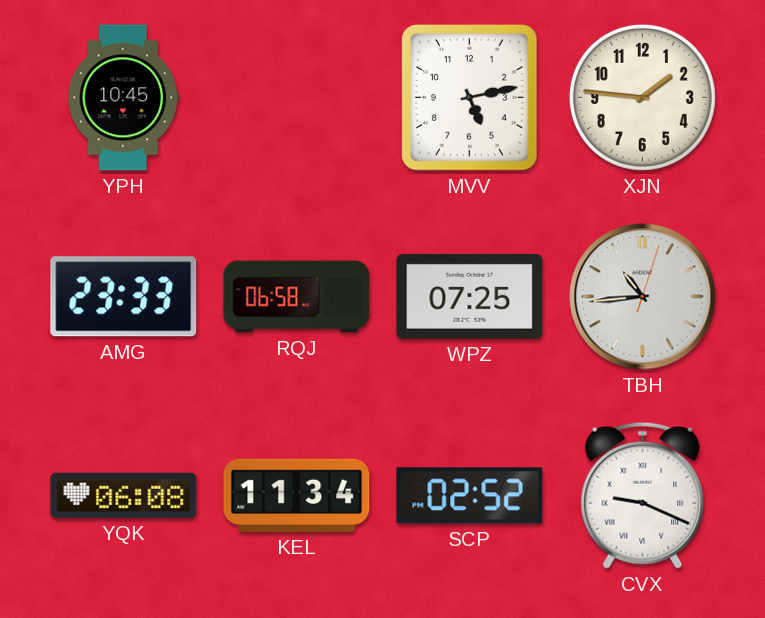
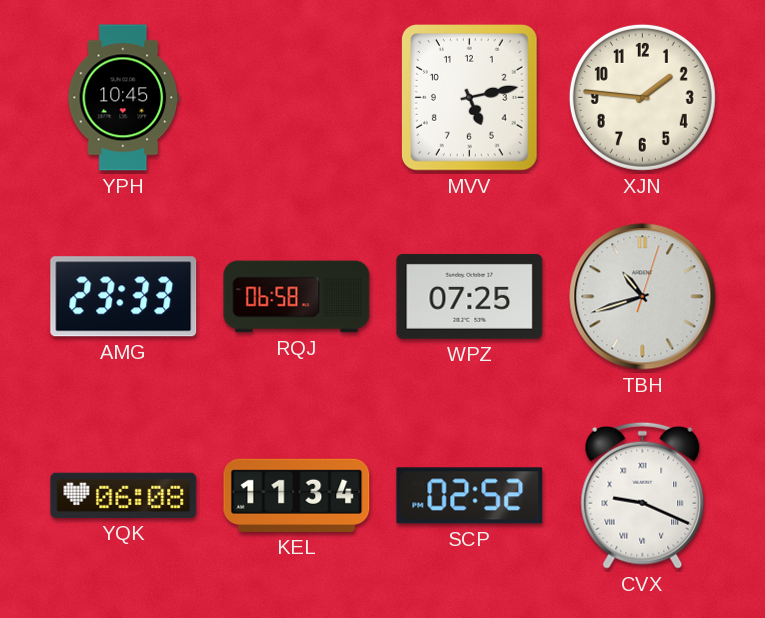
TBH: 10:44 -> 10:42 (643, 297)
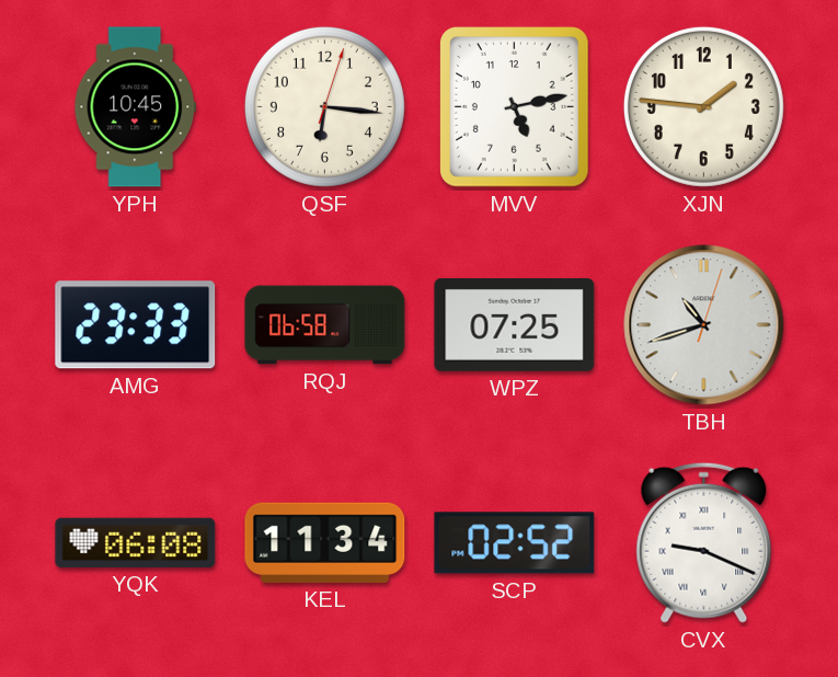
QSF: none -> 6:16 (324, 106)
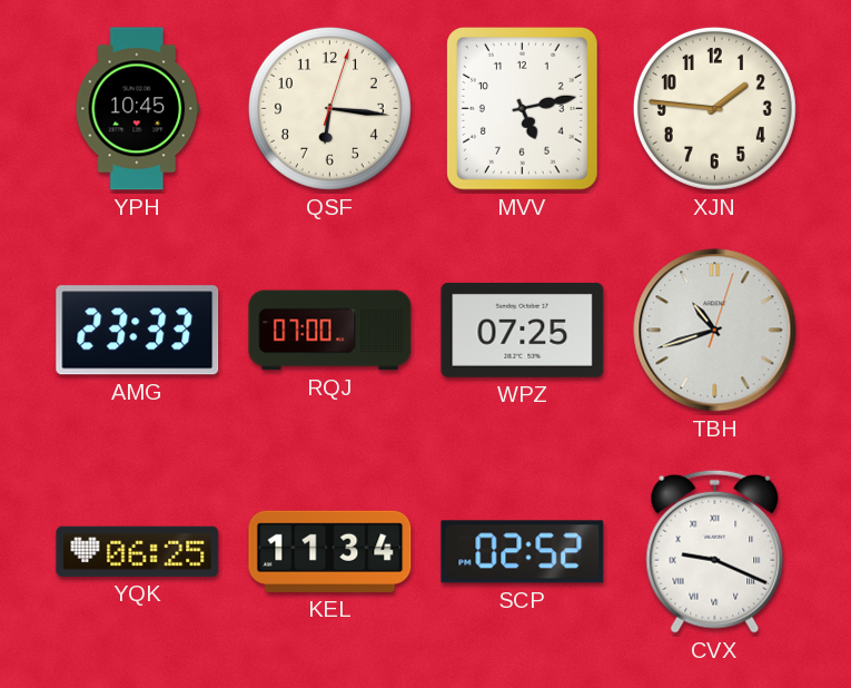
RQJ: 06:58 -> 07:00 (330, 331)
YQK: 06:08 -> 06:25 (138, 551)
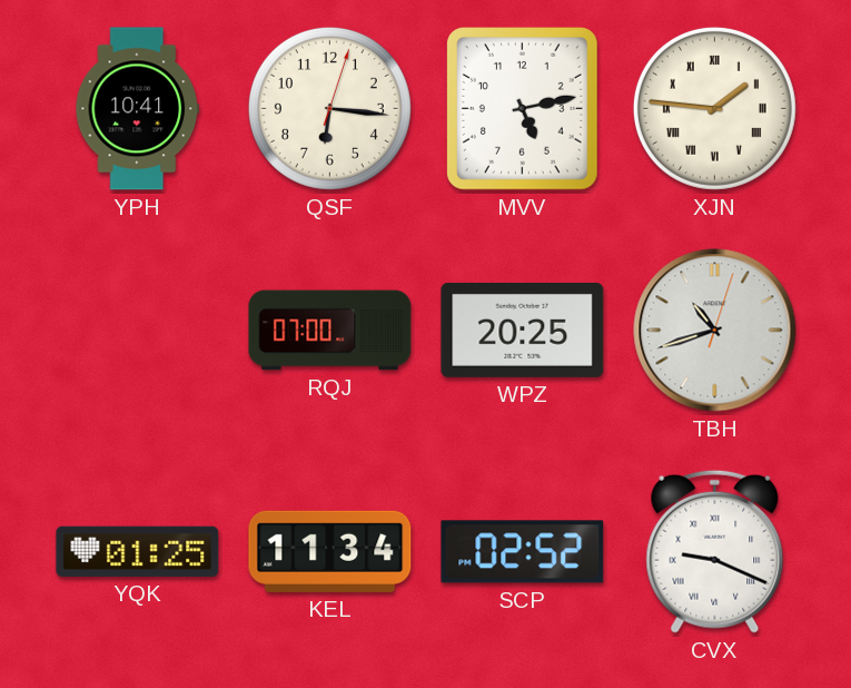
YPH: 10:45 -> 10:41 (138, 109)
XJN numerals: Arabic -> Roman (714, 108)
AMG: 23:33 -> none (138, 331)
WPZ: 07:25 -> 20:25 (523, 330)
YQK: 06:25 -> 01:25 (138, 551)
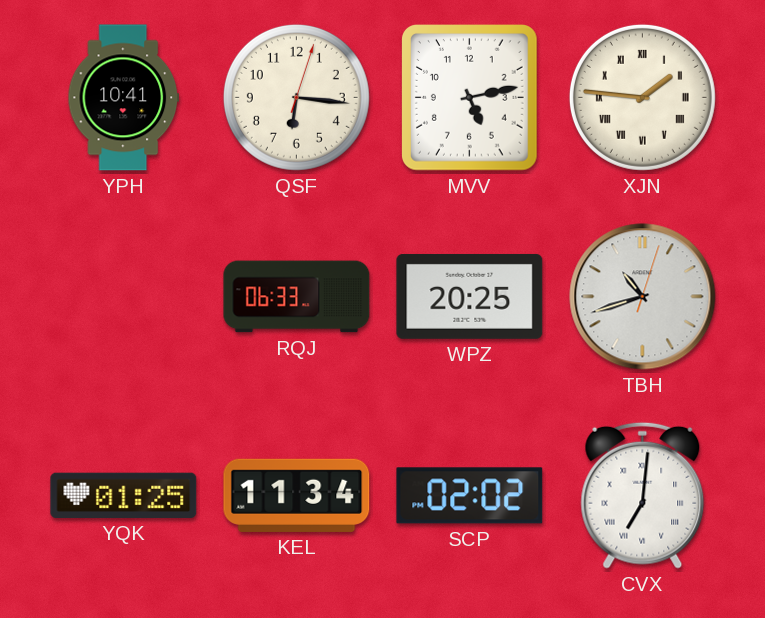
RQJ: 07:00 -> 06:33 (297, 297)
SCP: 02:52 -> 02:02 (470, 496)
CVX: 9:19 -> 7:01 (643, 495)
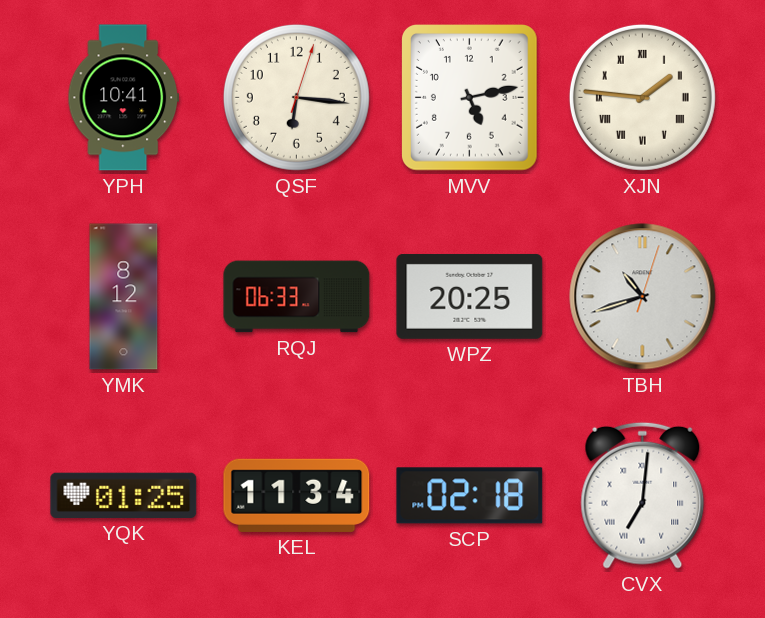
YMK: none -> 8:12 (124, 297)
SCP: 02:02 -> 02:18 (470, 496)
